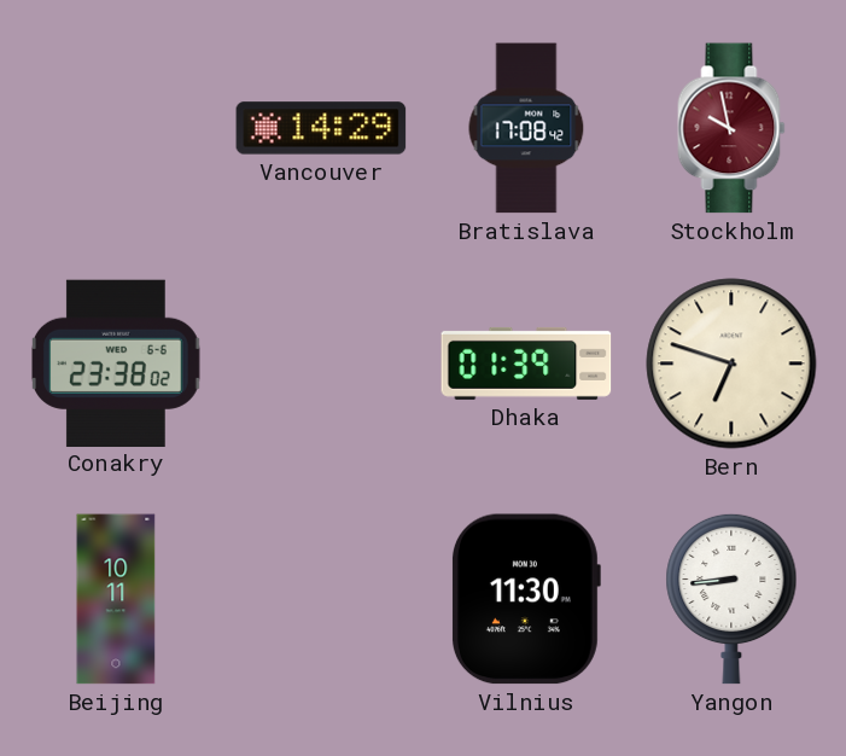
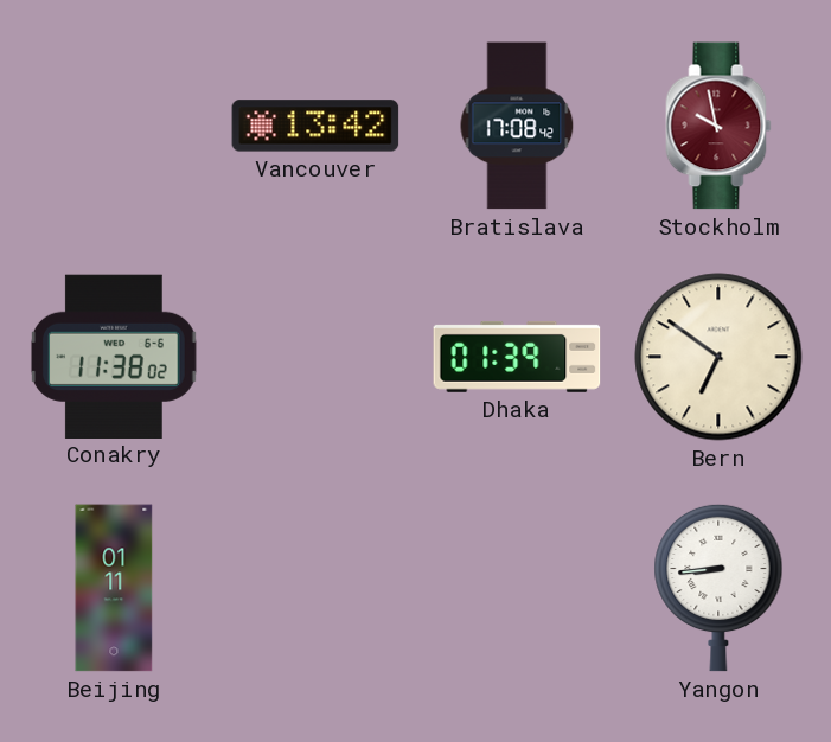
Vancouver: 14:29 -> 13:42 (315, 126)
Conakry: 23:38 -> 11:38 (114, 356)
Bern: 6:48 -> 6:51 (718, 357)
Beijing: 10:11 -> 01:11 (114, 588)
Vilnius: 11:30 -> none (525, 599)
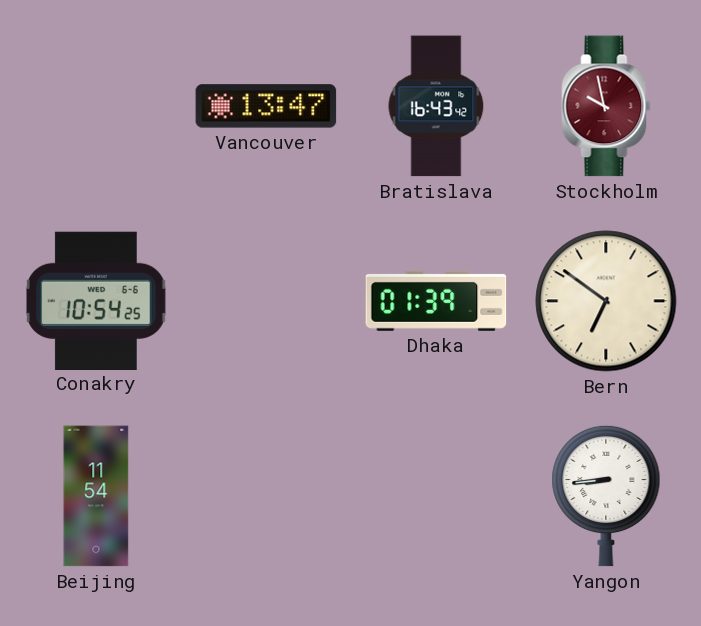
Vancouver: 13:42 -> 13:47 (266, 106)
Bratislava: 17:08 -> 16:43 (436, 106)
Conakry: 11:38 -> 10:54 (96, 300)
Beijing: 01:11 -> 11:54 (96, 496)
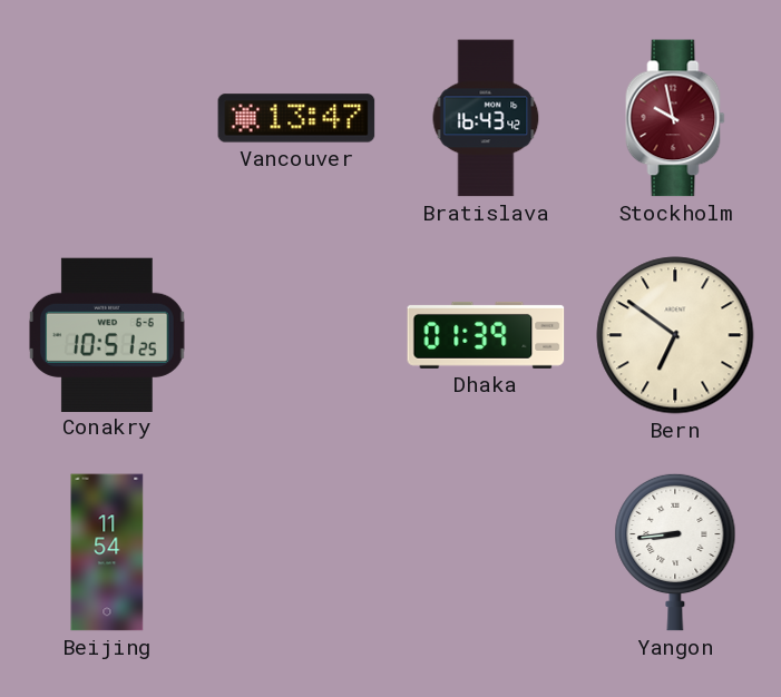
Conakry: 10:54 -> 10:51 (107, 334)
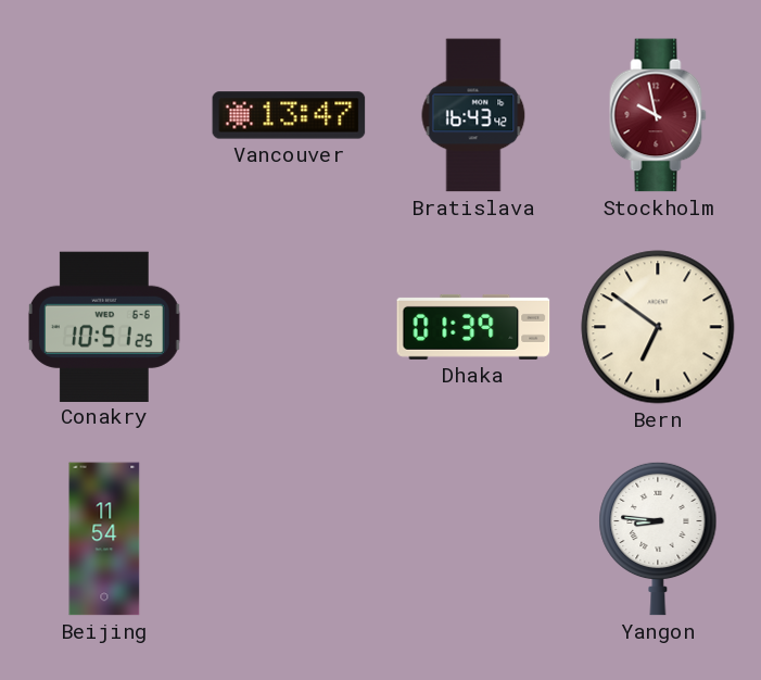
Yangon: 8:44 -> 8:46 (658, 539)
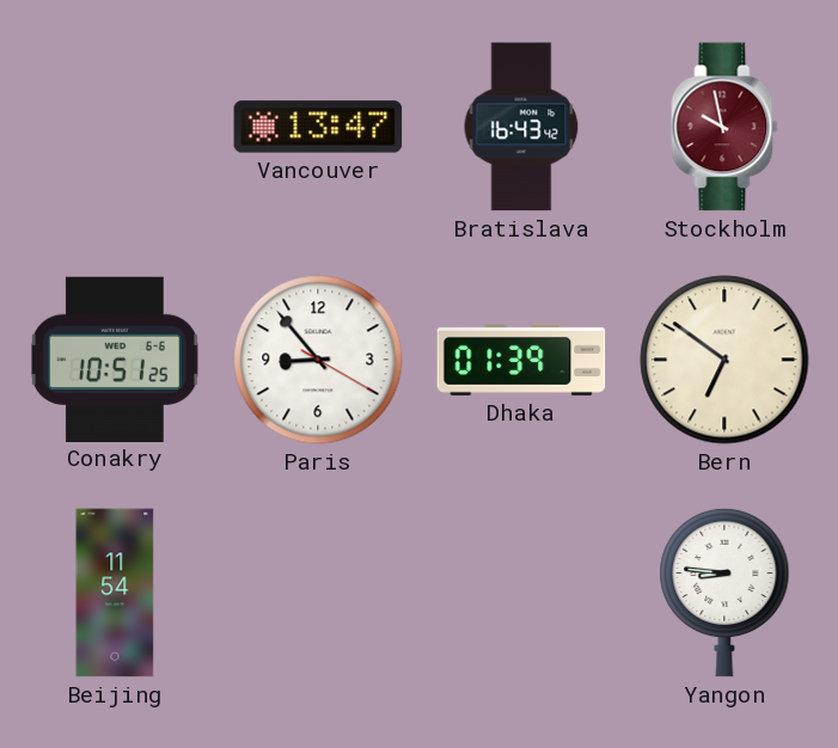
Paris: none -> 8:53 (318, 360)
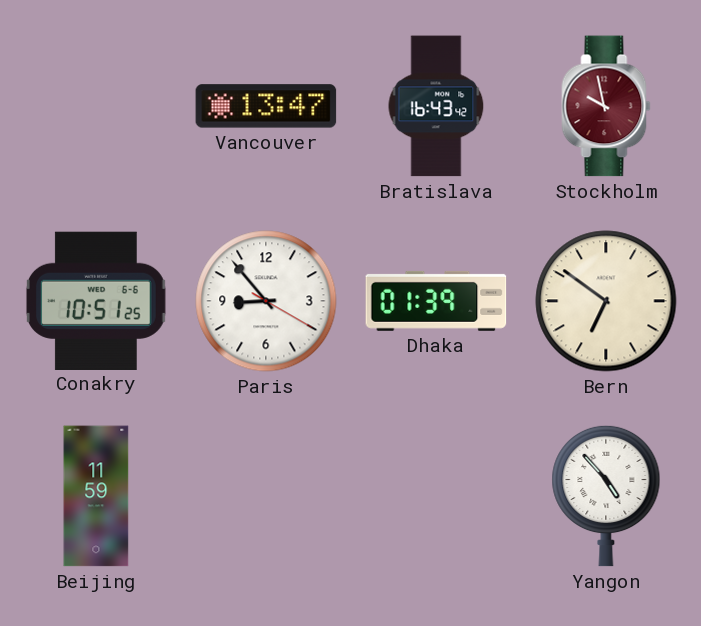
Beijing: 11:54 -> 11:59 (96, 496)
Yangon: 8:46 -> 4:53 (606, 496)
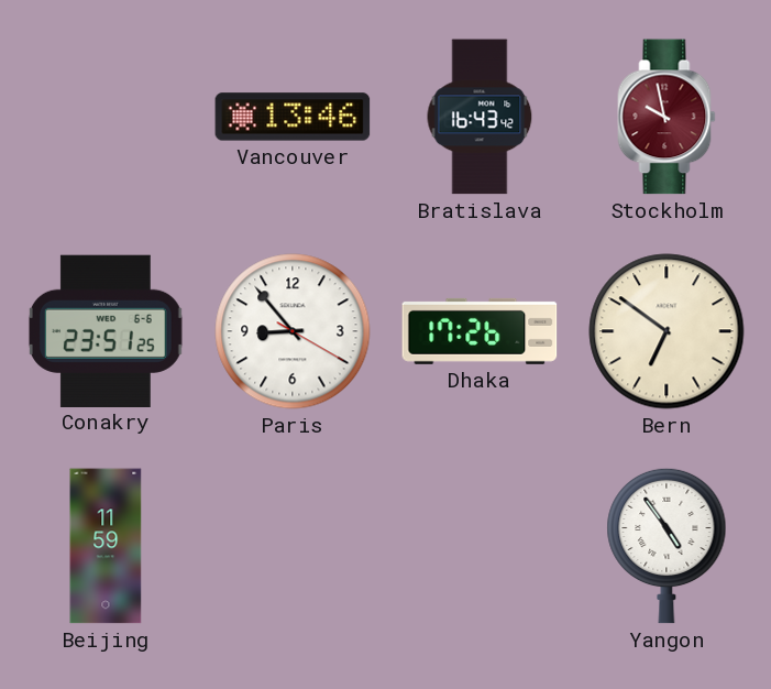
Vancouver: 13:47 -> 13:46 (293, 117)
Conakry: 10:51 -> 23:51 (106, 330)
Dhaka: 01:39 -> 17:26 (480, 331)
Yangon: 4:53 -> 4:54 (667, 546)
